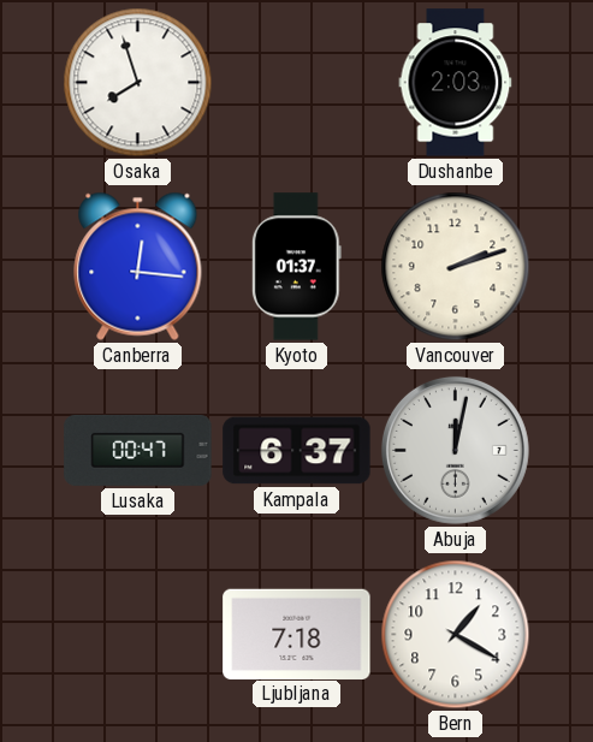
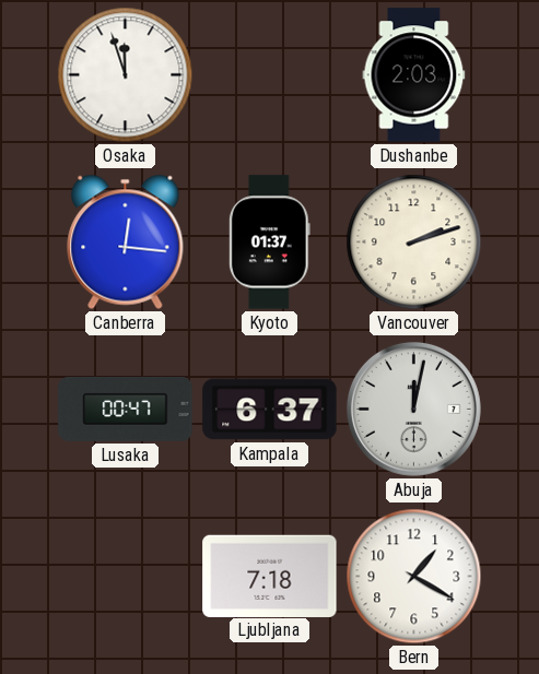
Osaka: 7:57 -> 11:57 (126, 75)
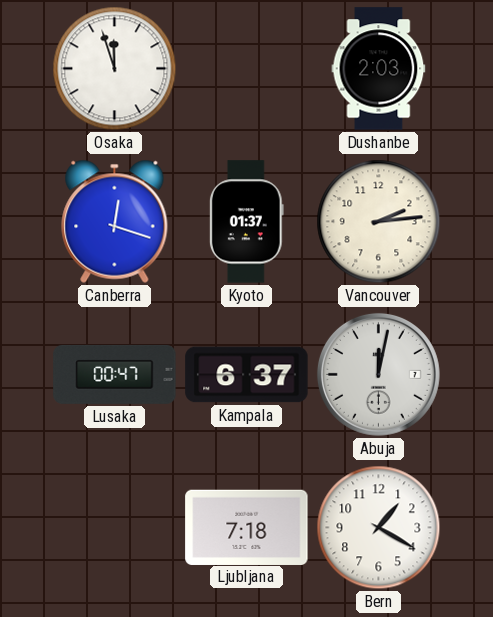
Canberra: 12:16 -> 12:18 (115, 221)
Vancouver: 2:12 -> 2:14 (379, 222)
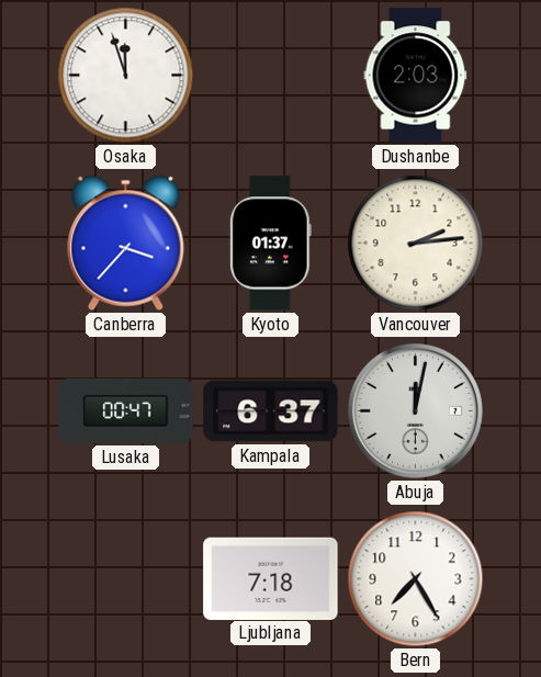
Canberra: 12:18 -> 3:37 (126, 242)
Bern: 1:20 -> 7:25 (416, 579)
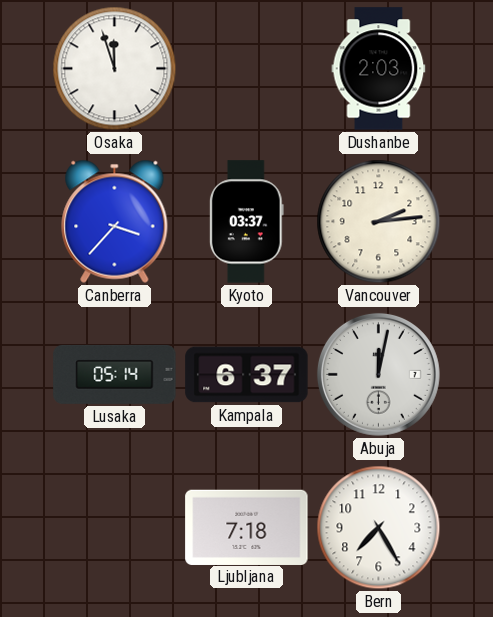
Kyoto: 01:37 -> 03:37 (246, 222)
Lusaka: 00:47 -> 05:14 (115, 374)
